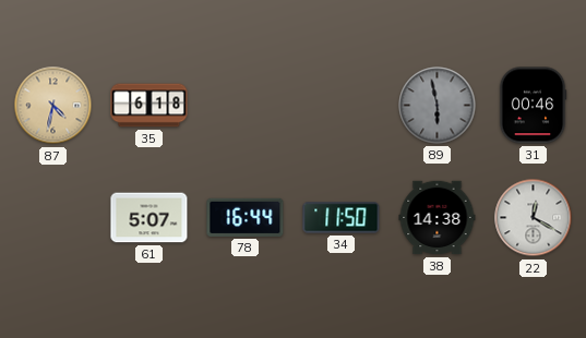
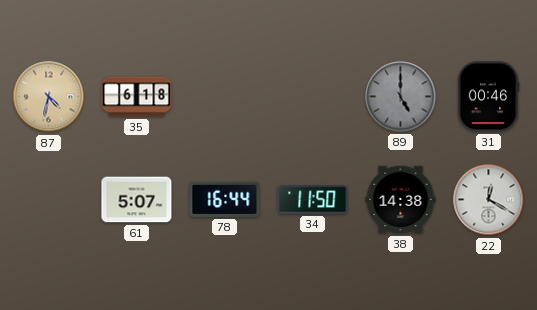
89: 5:58 -> 5:00 (401, 97)
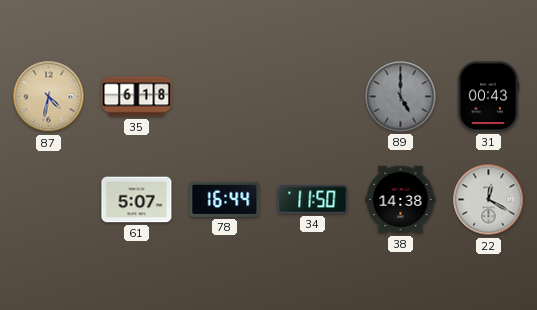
31: 00:46 -> 00:43 (488, 97)
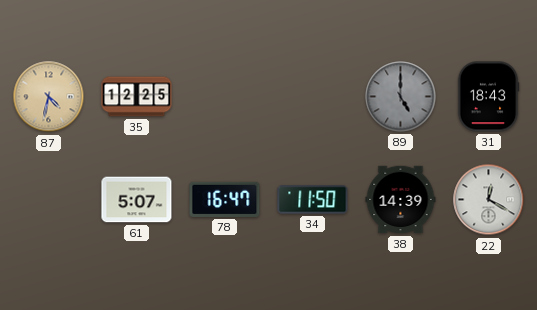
35: 6:18 -> 12:25 (137, 97)
31: 00:43 -> 18:43 (488, 97)
78: 16:44 -> 16:47 (225, 199)
38: 14:38 -> 14:39 (401, 200)
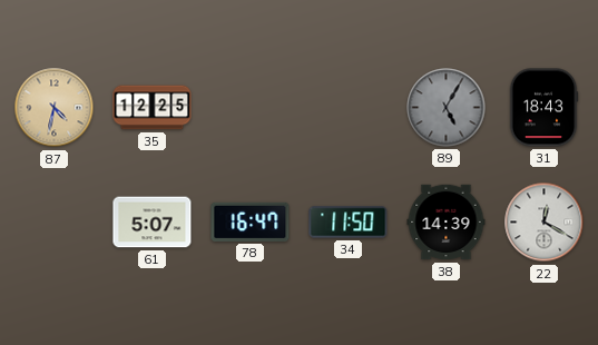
89: 5:00 -> 5:05 (447, 108)
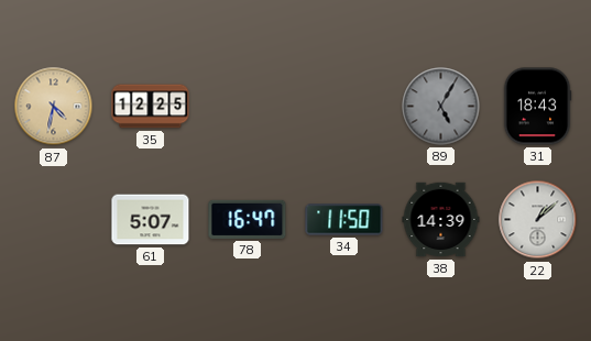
22: 12:20 -> 1:08 (538, 220)
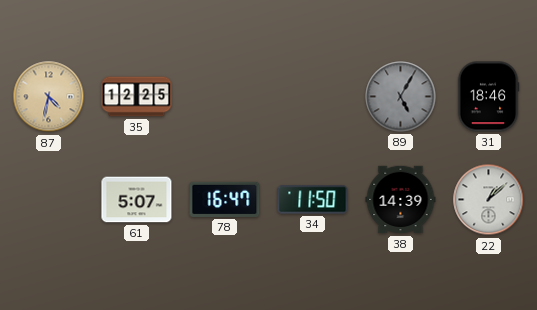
31: 18:43 -> 18:46 (488, 97)
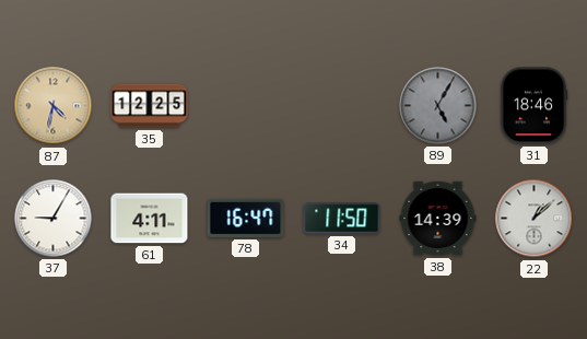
37: none -> 9:05 (54, 219)
61: 5:07 -> 4:11 (150, 219)
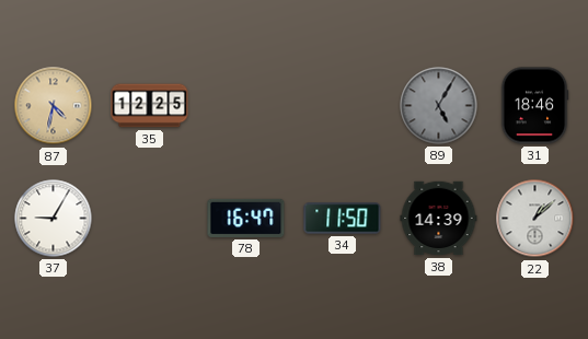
61: 4:11 -> none (150, 219)
